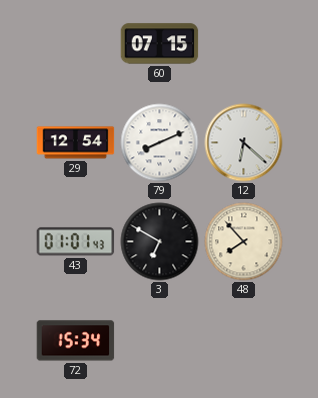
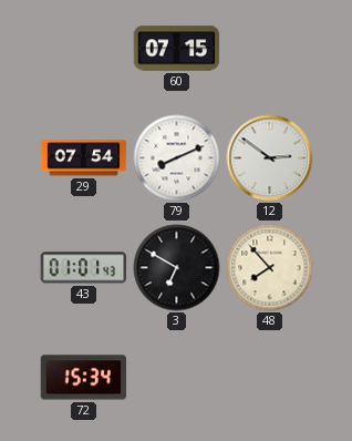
29: 12:54 -> 07:54 (84, 158)
12: 6:22 -> 2:51 (270, 158)
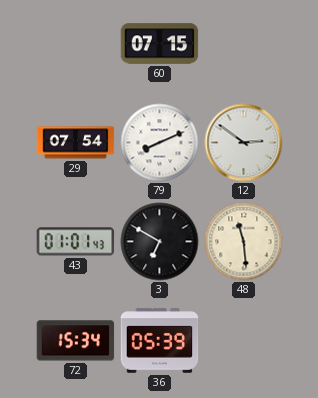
48: 7:53 -> 11:29 (244, 242)
36: none -> 05:39 (160, 341)
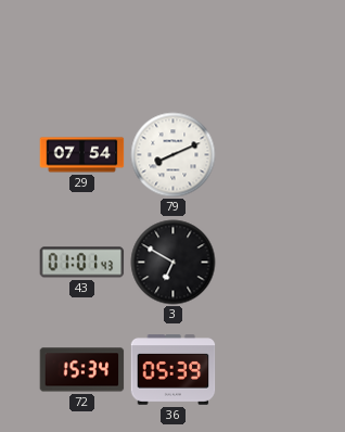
60: 07:15 -> none (160, 44)
12: 2:51 -> none (244, 143)
48: 11:29 -> none (244, 242)
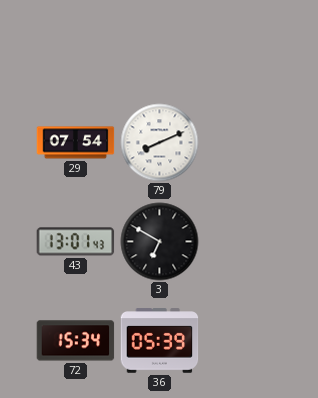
43: 01:01 -> 13:01 (76, 242)
